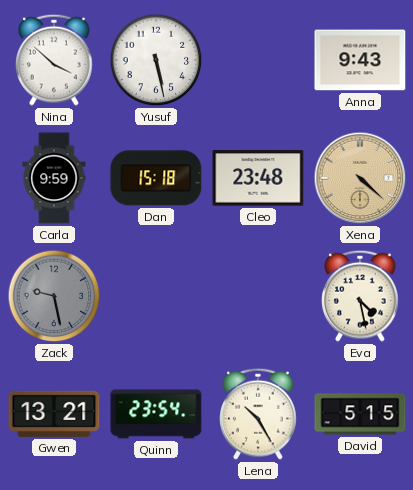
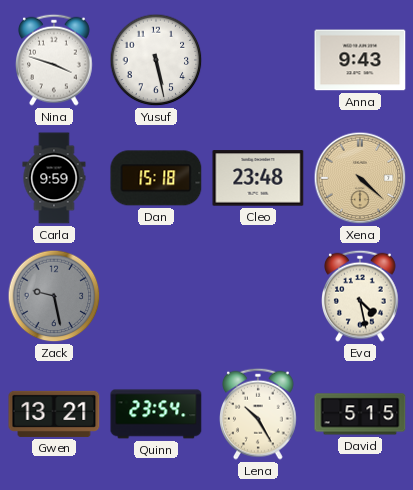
Nina: 3:52 -> 3:48 (55, 60)
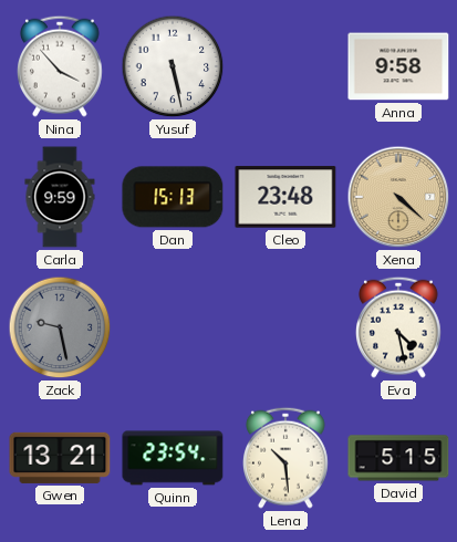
Nina: 3:48 -> 3:53 (61, 66)
Anna: 9:43 -> 9:58 (398, 66)
Dan: 15:18 -> 15:13 (173, 197)
Lena: 10:25 -> 10:29 (287, 458)
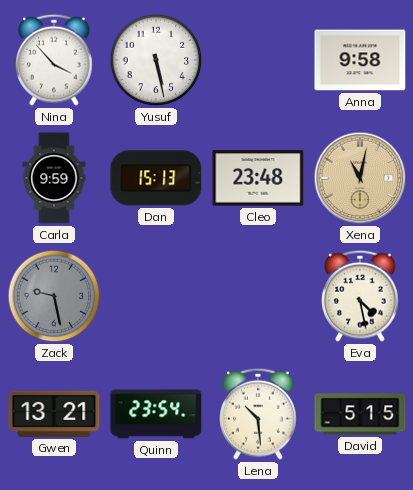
Xena: 4:22 -> 11:02 (360, 178)
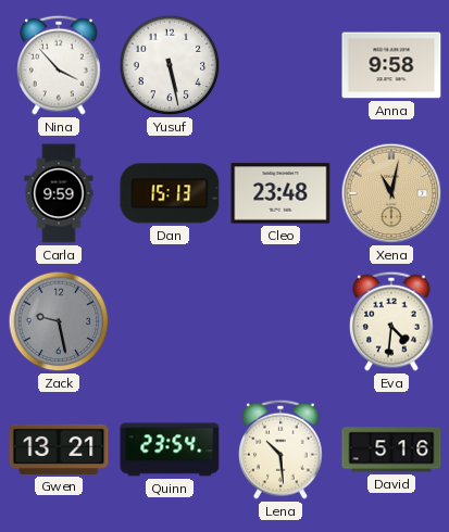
Eva: 4:28 -> 4:31 (392, 321)
David: 5:15 -> 5:16 (391, 449)
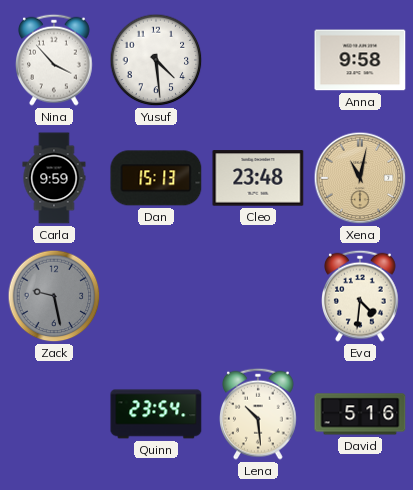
Yusuf: 5:28 -> 4:29 (156, 60)
Gwen: 13:21 -> none (59, 449)
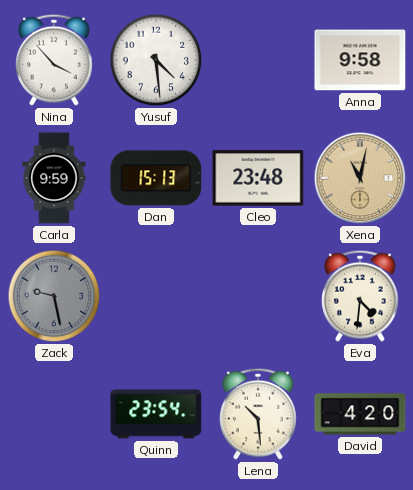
David: 5:16 -> 4:20 (360, 414)
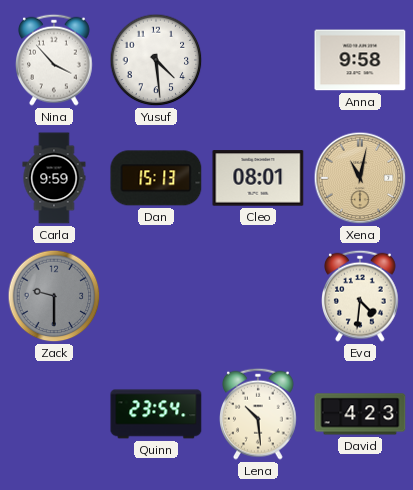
Cleo: 23:48 -> 08:01 (258, 178)
Zack: 9:28 -> 9:30 (54, 296)
David: 4:20 -> 4:23 (360, 414)
